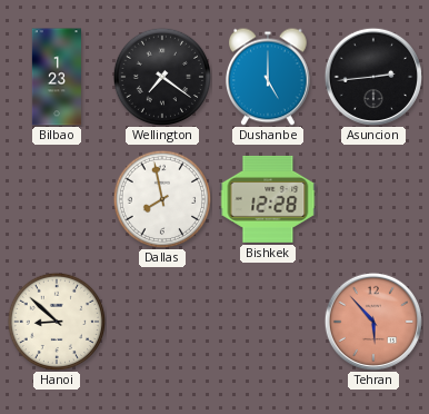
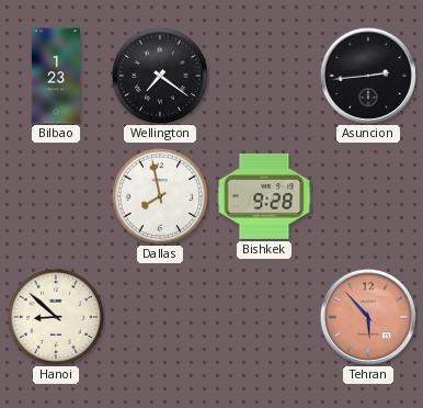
Dushanbe: 5:00 -> none (269, 77)
Bishkek: 12:28 -> 9:28 (264, 196)
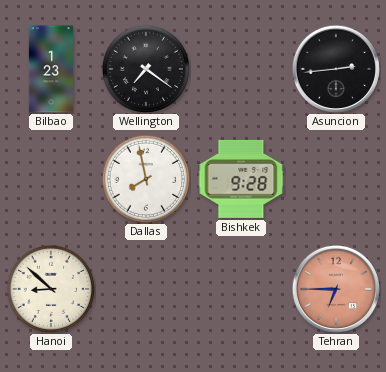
Tehran: 5:53 -> 6:45 (335, 288)
